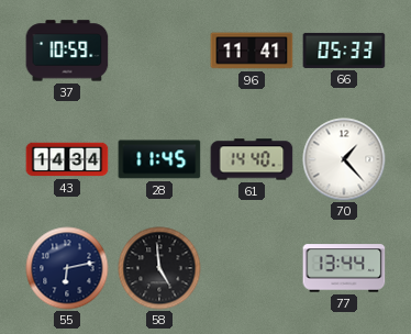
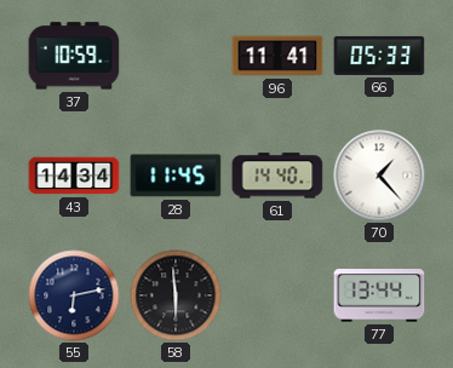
58: 4:59 -> 5:59 (176, 295)
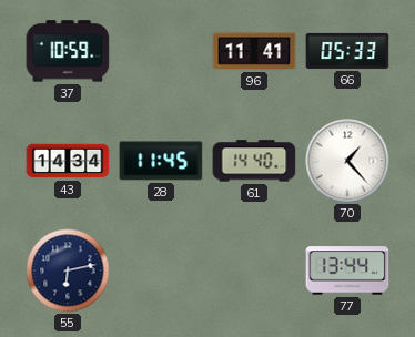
58: 5:59 -> none (176, 295)
